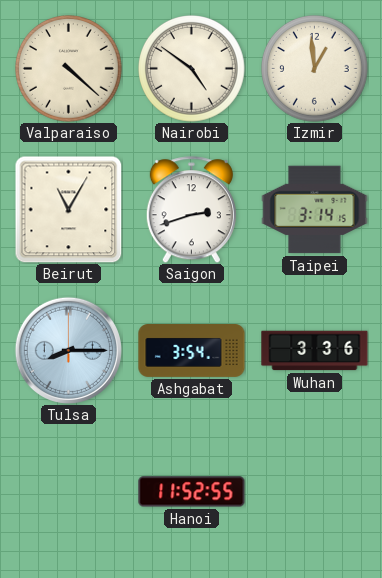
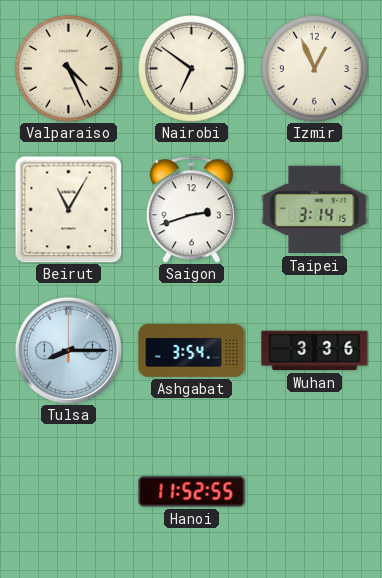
Valparaiso: 4:22 -> 4:26 (69, 69)
Nairobi: 4:51 -> 6:51 (192, 69)
Izmir: 12:59 -> 12:56 (315, 69)
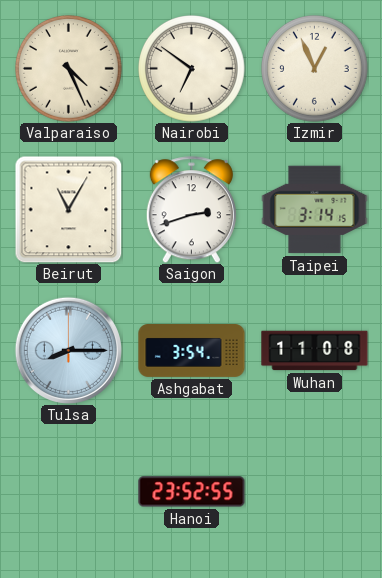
Wuhan: 3:36 -> 11:08 (315, 351)
Hanoi: 11:52 -> 23:52 (192, 492)
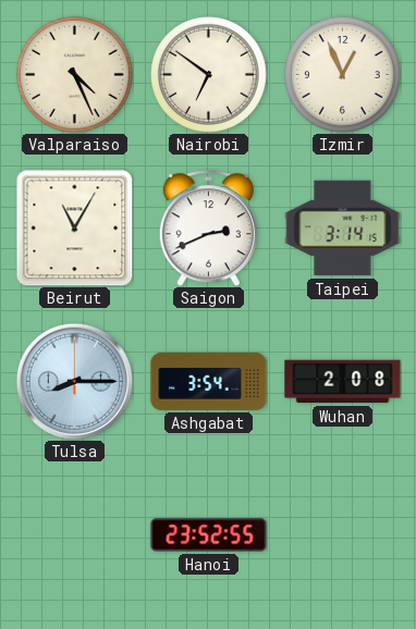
Saigon: 2:42 -> 2:41 (208, 229)
Wuhan: 11:08 -> 2:08 (343, 382)
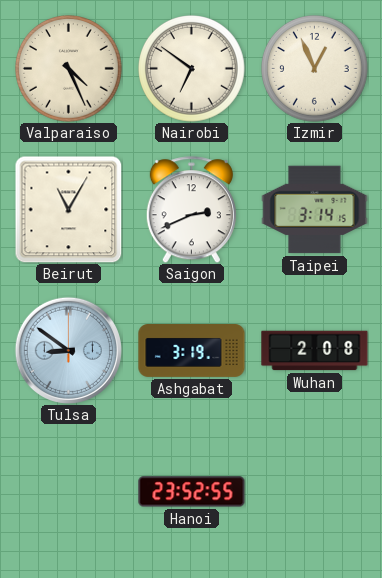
Tulsa: 8:15 -> 8:51 (68, 350)
Ashgabat: 3:54 -> 3:19 (192, 351)
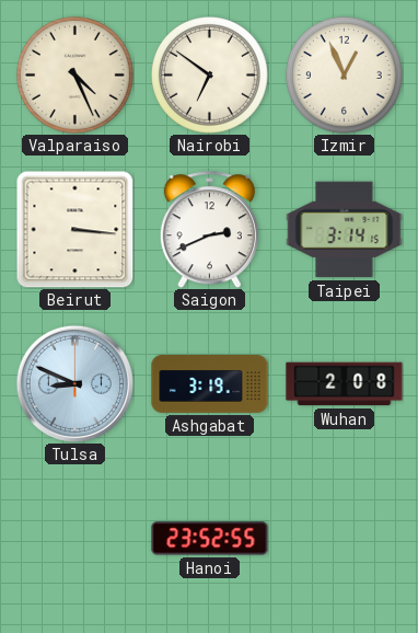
Beirut: 11:05 -> 3:16 (74, 229)
Tulsa: 8:51 -> 8:49 (74, 383)
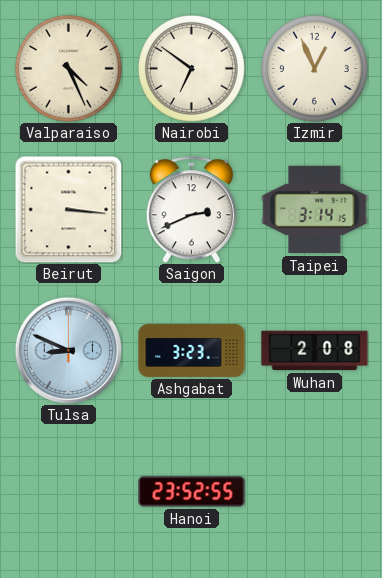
Ashgabat: 3:19 -> 3:23 (192, 351)
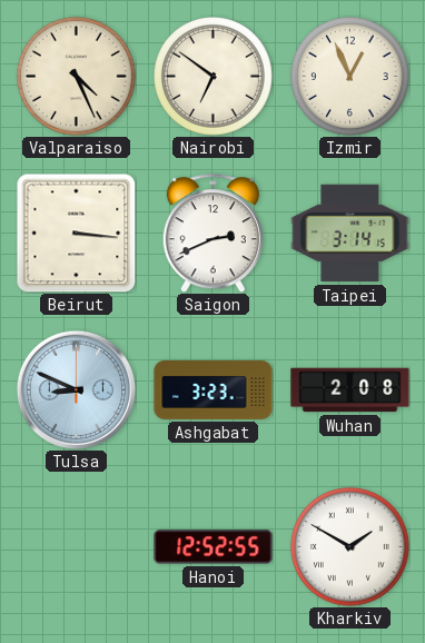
Hanoi: 23:52 -> 12:52 (214, 547)
Kharkiv: none -> 1:50 (350, 547)
